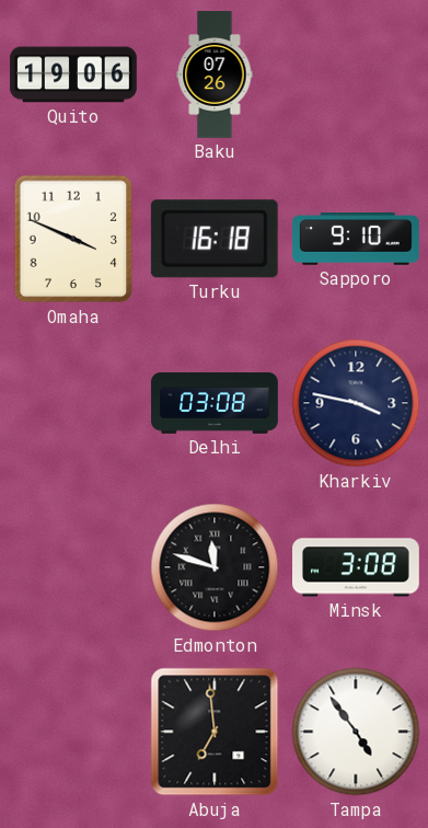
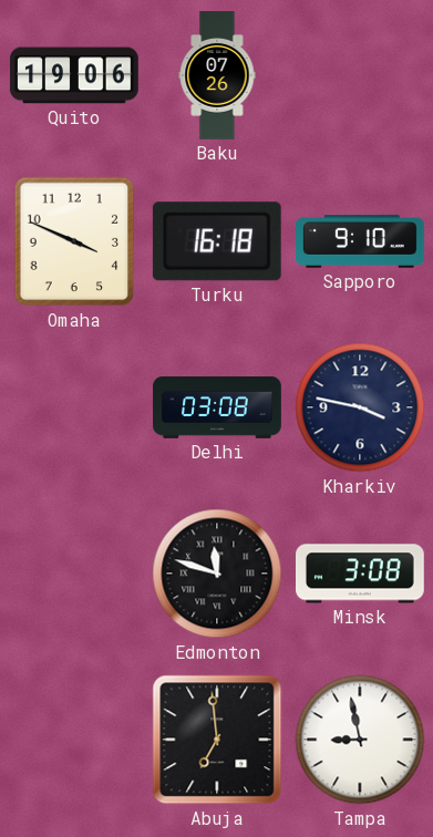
Tampa: 4:54 -> 8:58 (360, 740)
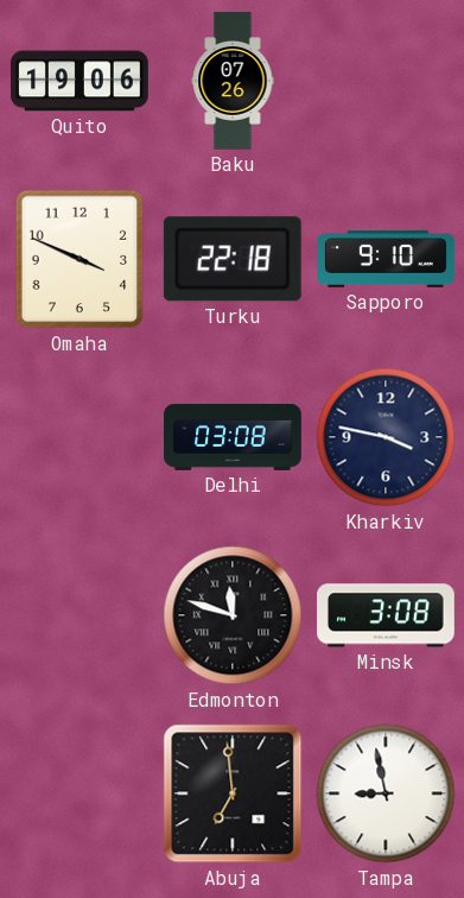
Turku: 16:18 -> 22:18 (233, 259)
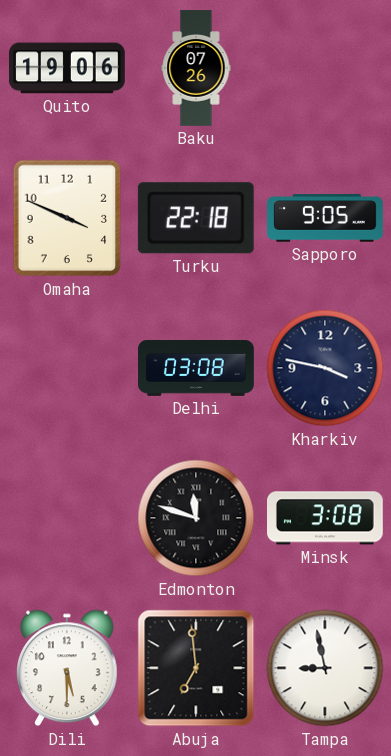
Sapporo: 9:10 -> 9:05 (325, 218)
Dili: none -> 5:30 (68, 668)
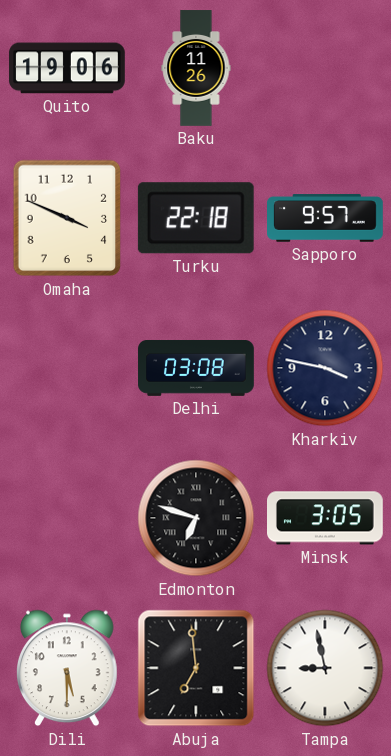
Baku: 07:26 -> 11:26 (196, 68)
Sapporo: 9:05 -> 9:57 (325, 218)
Edmonton: 11:48 -> 6:48 (196, 518)
Minsk: 3:08 -> 3:05 (326, 518)
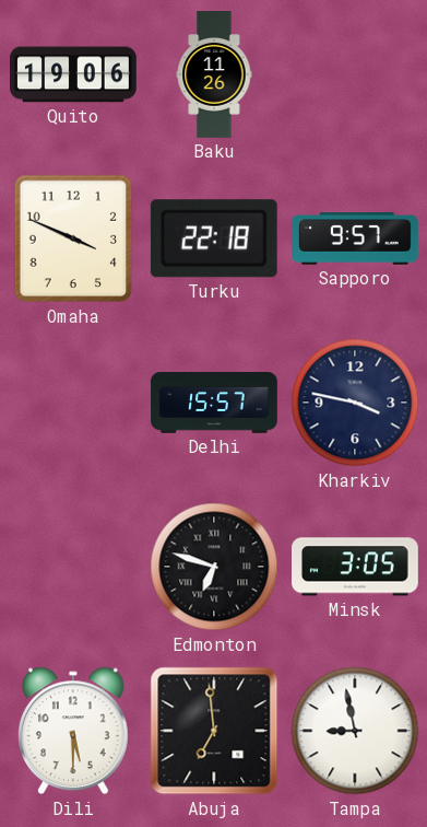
Delhi: 03:08 -> 15:57 (214, 404)
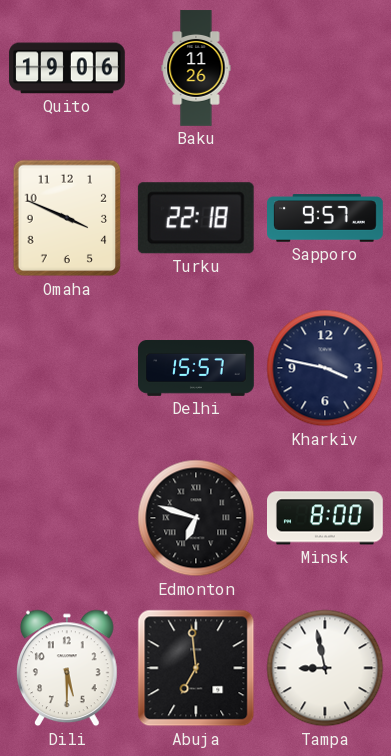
Minsk: 3:05 -> 8:00 (326, 518)
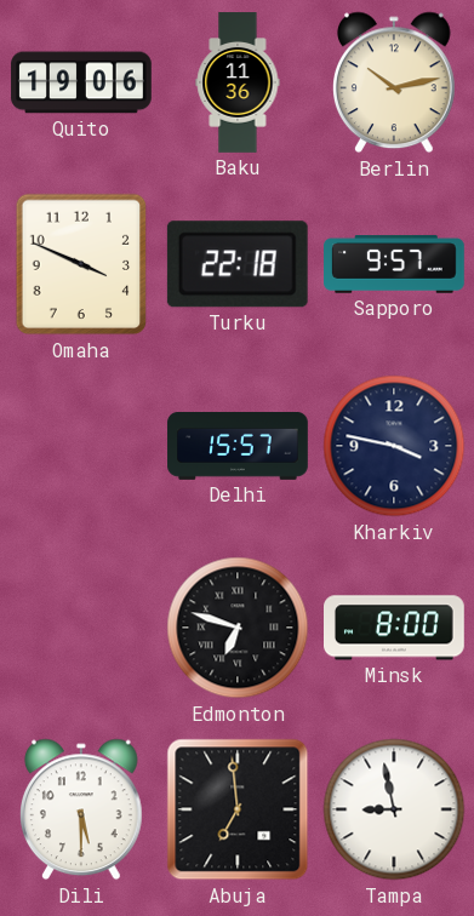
Baku: 11:26 -> 11:36 (238, 82)
Berlin: none -> 10:13 (395, 82)
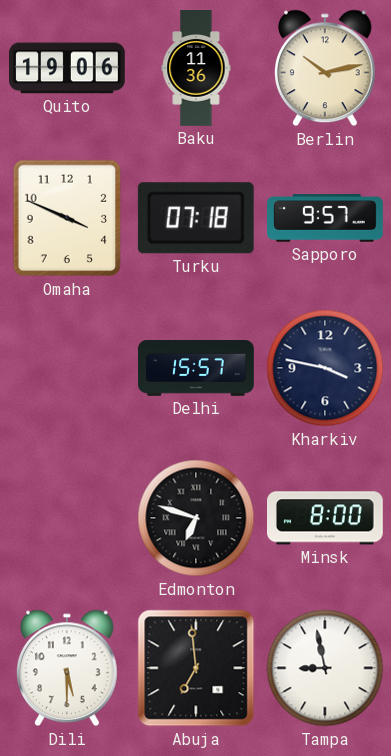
Turku: 22:18 -> 07:18 (196, 218)
